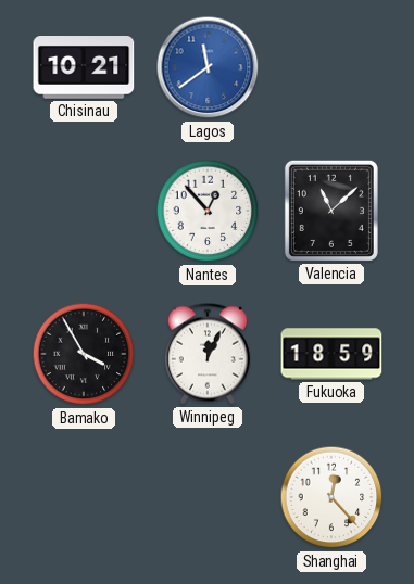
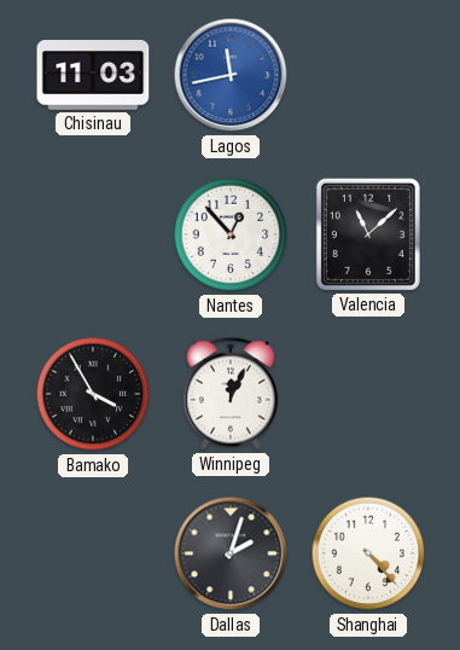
Chisinau: 10:21 -> 11:03 (93, 76)
Lagos: 11:39 -> 11:43 (231, 75)
Fukuoka: 18:59 -> none (331, 354)
Dallas: none -> 2:03 (231, 553)
Shanghai: 12:23 -> 4:23 (368, 553)
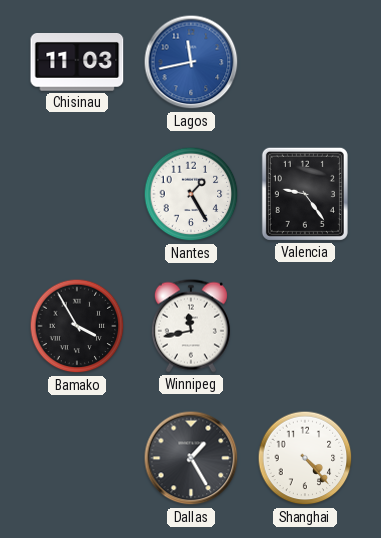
Nantes: 12:53 -> 1:25 (191, 194)
Valencia: 11:08 -> 9:24 (305, 194)
Winnipeg: 12:04 -> 11:43 (191, 326)
Dallas: 2:03 -> 1:25 (191, 458)
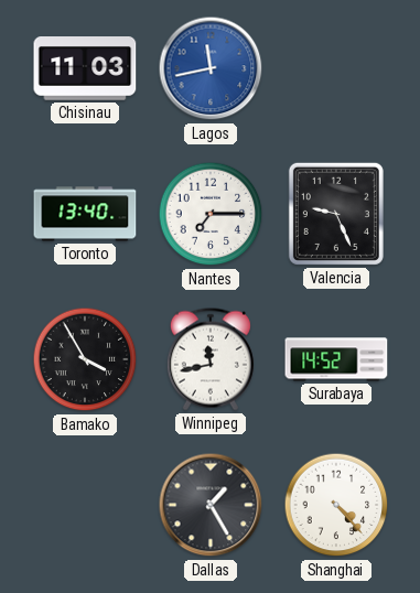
Toronto: none -> 13:40 (85, 214)
Nantes: 1:25 -> 7:15 (211, 214)
Valencia: 9:24 -> 9:26 (336, 214)
Surabaya: none -> 14:52 (336, 359)
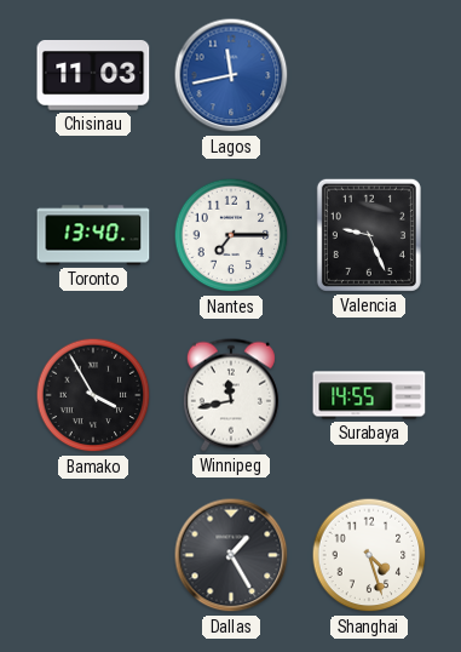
Surabaya: 14:52 -> 14:55 (369, 395)
Shanghai: 4:23 -> 4:27 (369, 555)
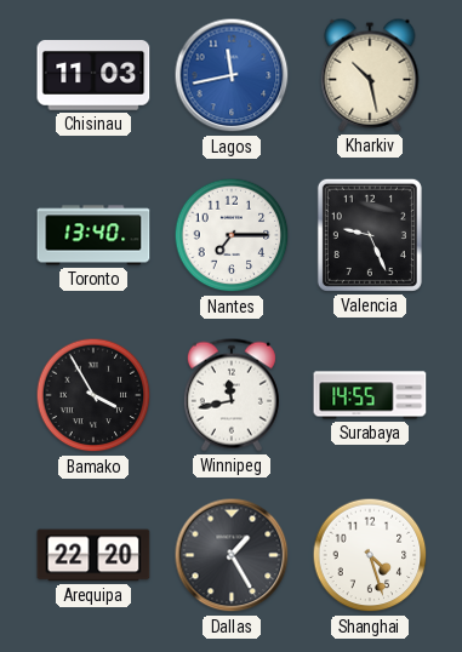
Kharkiv: none -> 10:28 (370, 75)
Arequipa: none -> 22:20 (93, 555)
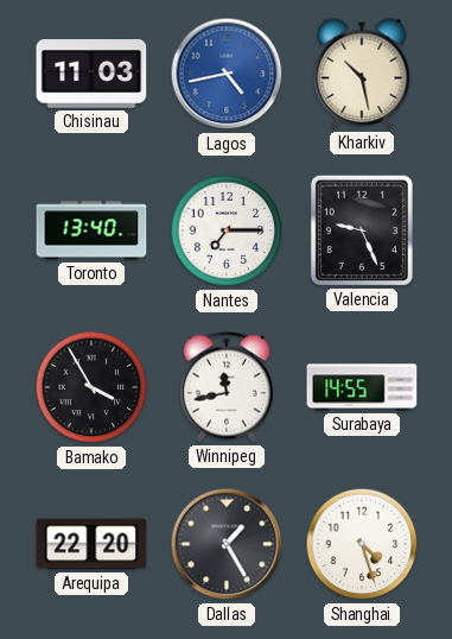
Lagos: 11:43 -> 4:43 (227, 74)
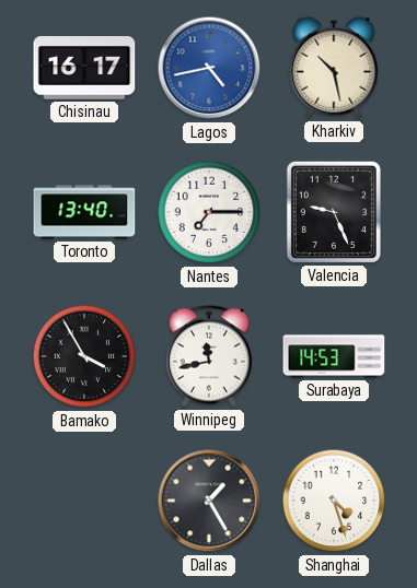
Chisinau: 11:03 -> 16:17 (84, 69)
Surabaya: 14:55 -> 14:53 (334, 356)
Arequipa: 22:20 -> none (91, 544)
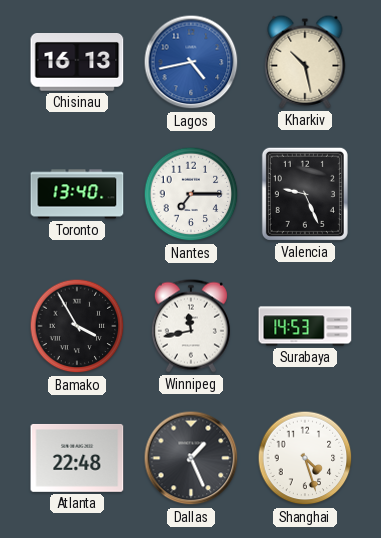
Chisinau: 16:17 -> 16:13 (77, 63)
Atlanta: none -> 22:48 (77, 458)
Dallas: 1:25 -> 1:26 (191, 458)
